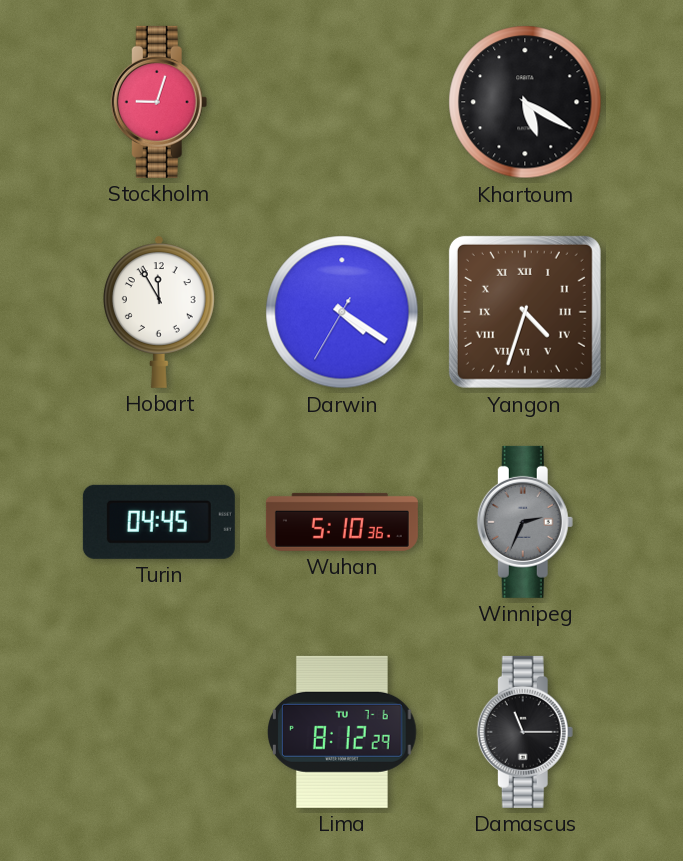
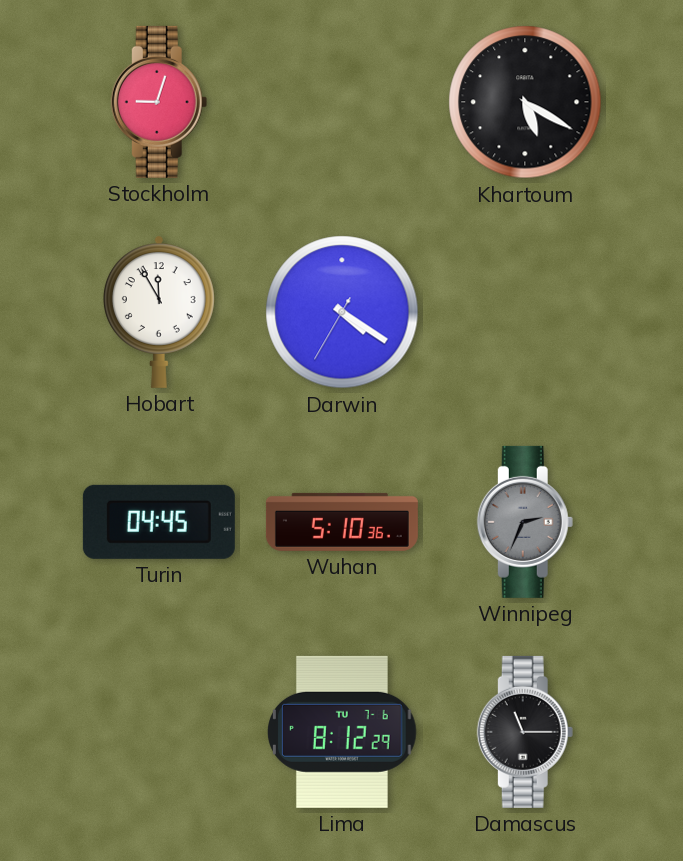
Yangon: 4:33 -> none (525, 312)
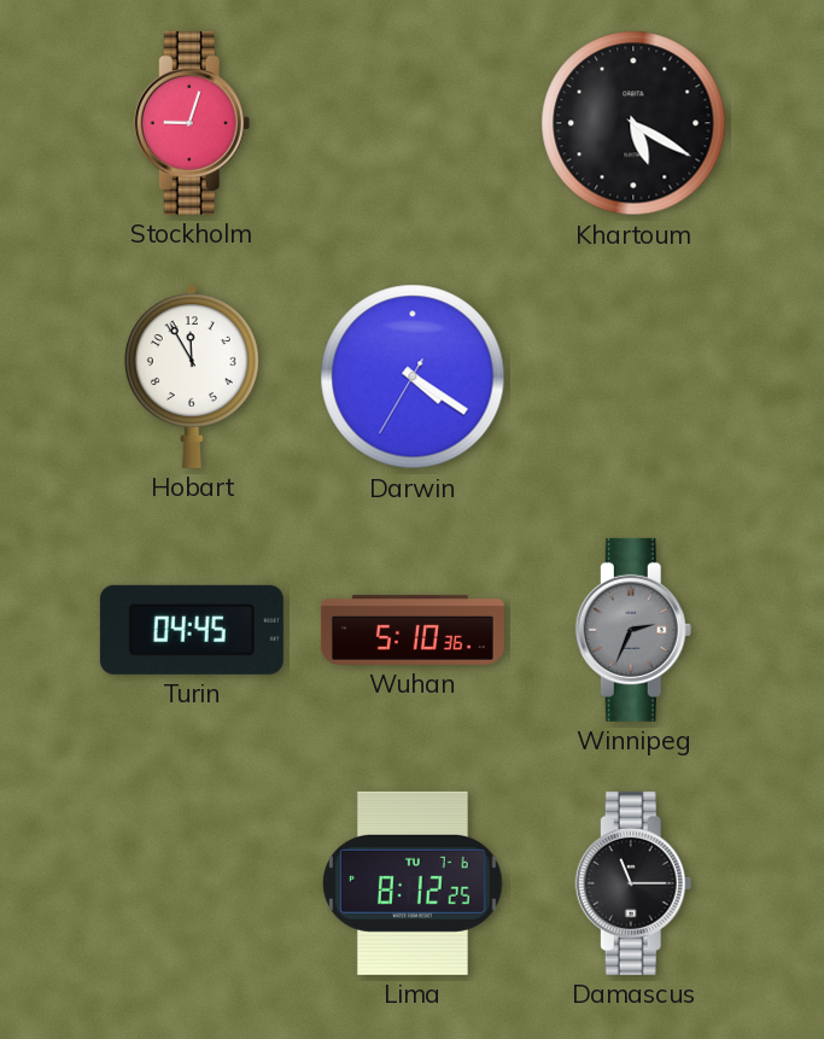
Lima: 8:12:29 -> 8:12:25 (414, 883)
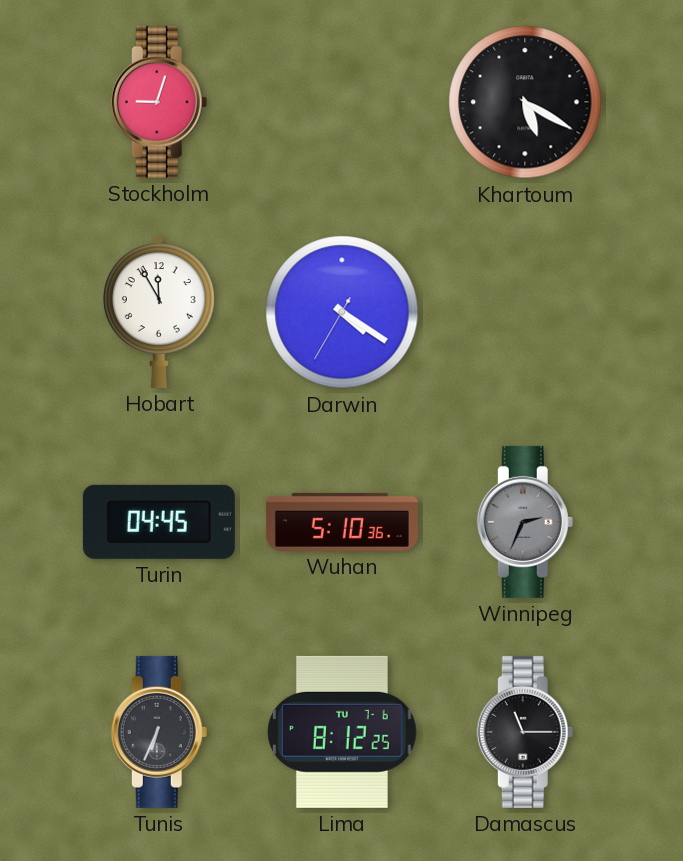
Tunis: none -> 6:34 (159, 732)
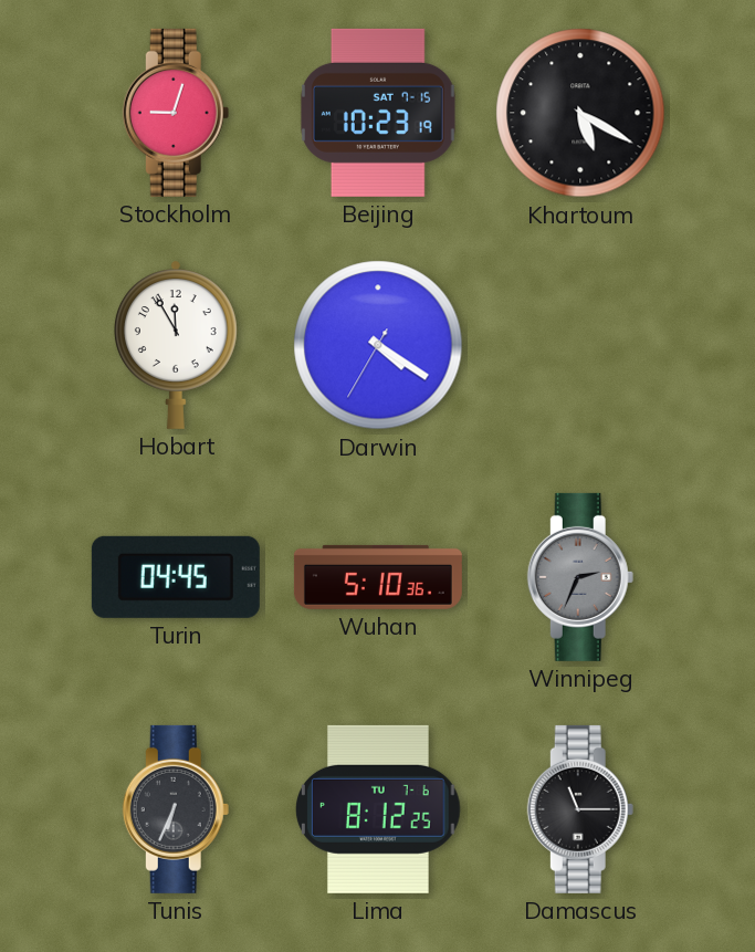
Beijing: none -> 10:23 (378, 113)
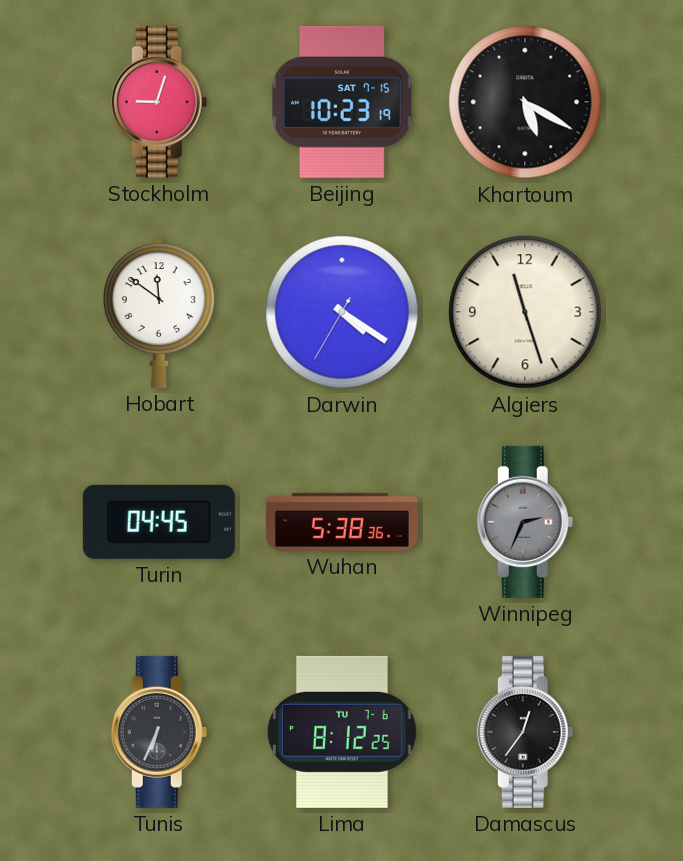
Hobart: 11:55 -> 11:51 (159, 312)
Algiers: none -> 11:27 (525, 312)
Wuhan: 5:10 -> 5:38 (342, 522)
Damascus: 11:15 -> 12:36 (525, 732)
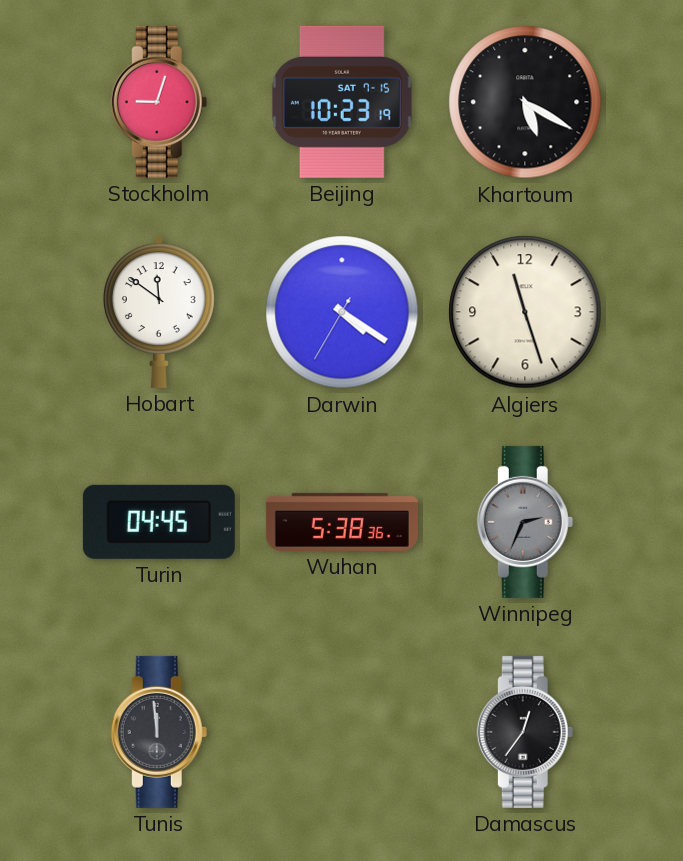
Tunis: 6:34 -> 11:59 (159, 732)
Lima: 8:12 -> none (343, 732)
